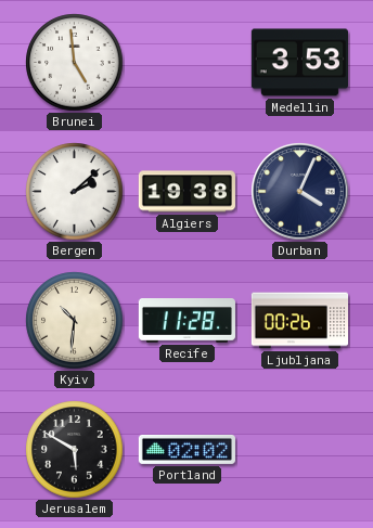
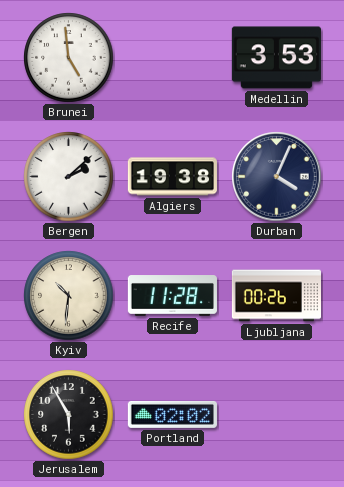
Jerusalem: 5:50 -> 5:55 (69, 415)
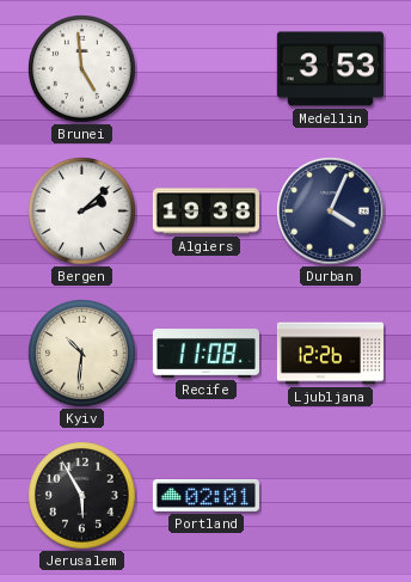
Recife: 11:28 -> 11:08 (205, 354)
Ljubljana: 00:26 -> 12:26 (330, 354)
Portland: 02:02 -> 02:01 (205, 495)
